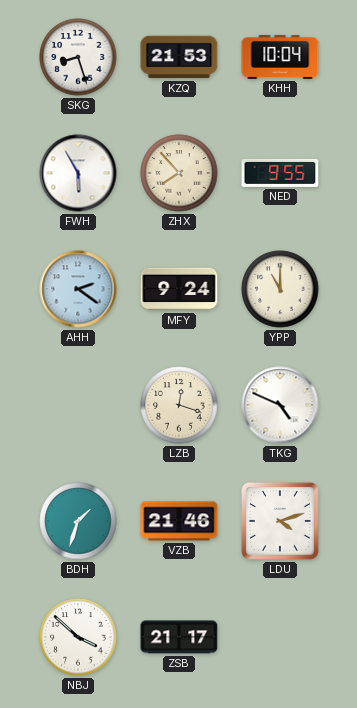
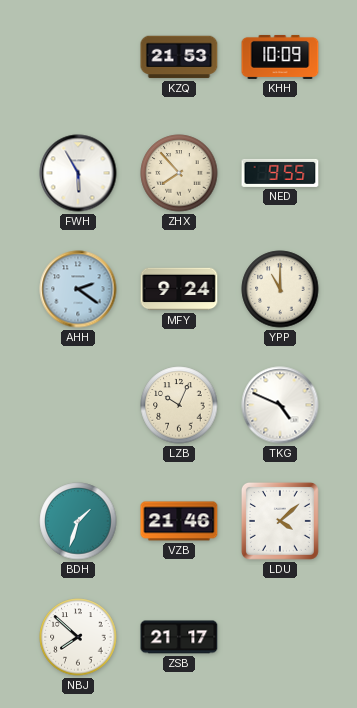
SKG: 8:27 -> none (78, 57)
KHH: 10:04 -> 10:09 (280, 57)
LZB: 12:18 -> 10:04 (179, 405)
LDU: 4:12 -> 4:08 (280, 521)
NBJ: 3:52 -> 7:52 (78, 637)
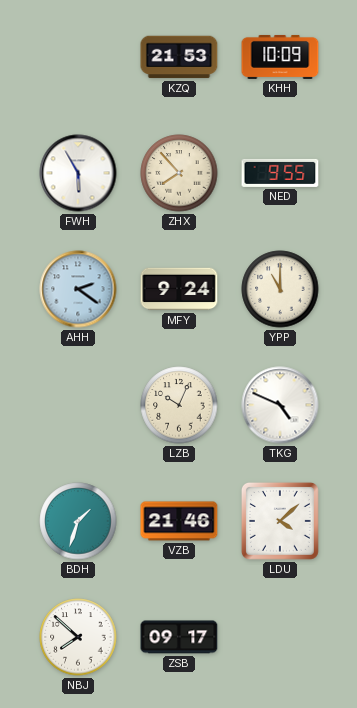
ZSB: 21:17 -> 09:17 (179, 637)
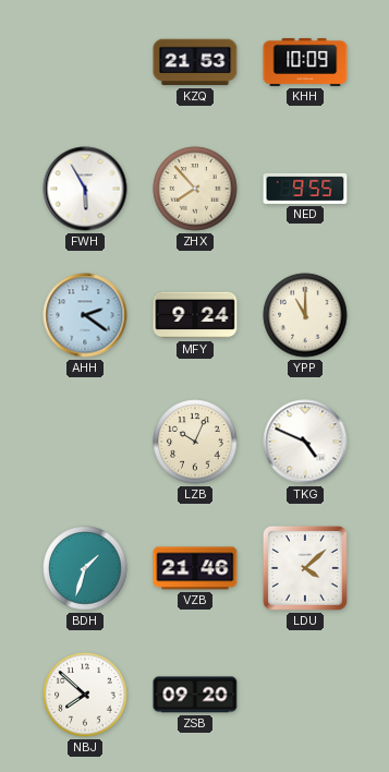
ZSB: 09:17 -> 09:20 (195, 695)
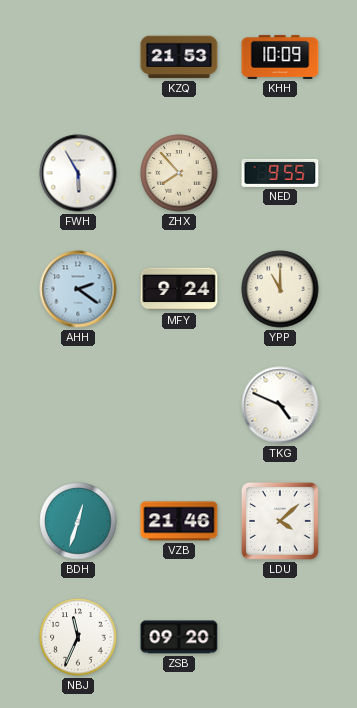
LZB: 10:04 -> none (195, 442)
BDH: 1:33 -> 12:33 (78, 521)
NBJ: 7:52 -> 11:34 (78, 637)
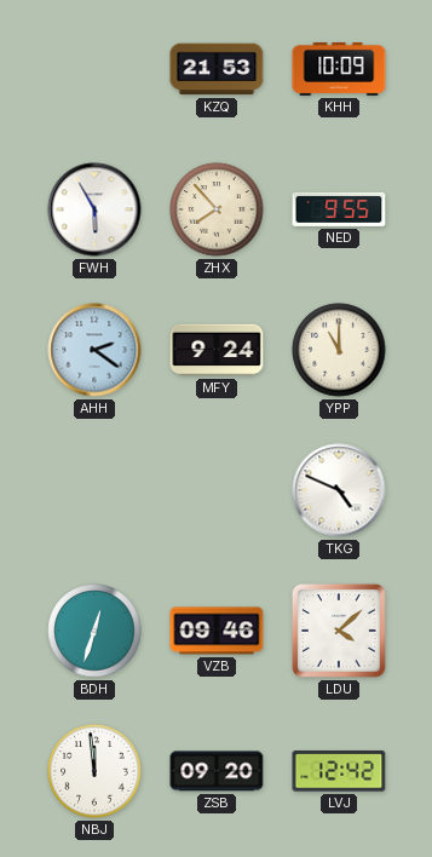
VZB: 21:46 -> 09:46 (217, 631)
NBJ: 11:34 -> 11:59 (94, 771)
LVJ: none -> 12:42 (339, 771)
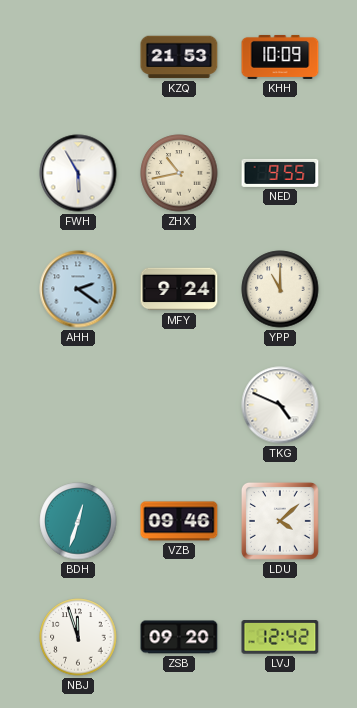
ZHX: 7:53 -> 10:43 (179, 173)
NBJ: 11:59 -> 11:57 (78, 637)
